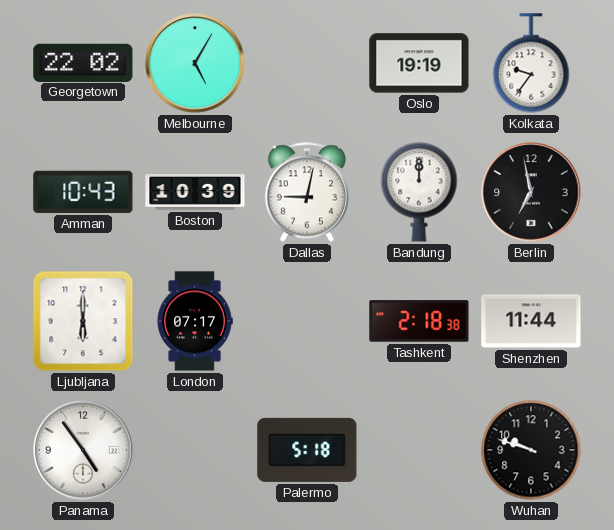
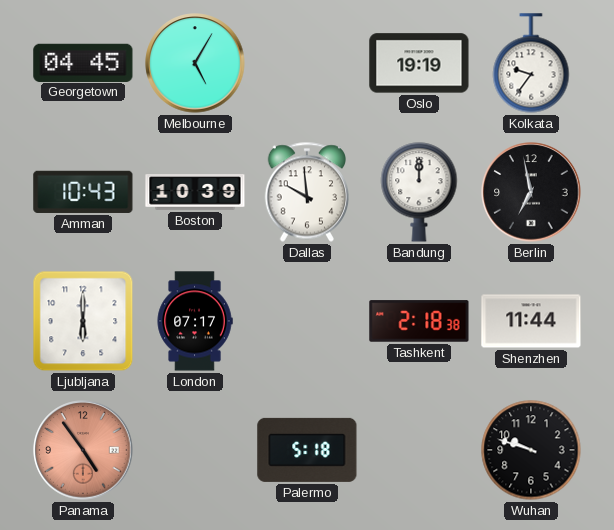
Georgetown: 22:02 -> 04:45 (83, 62)
Dallas: 9:02 -> 9:59 (306, 192)
Panama dial: white -> salmon (83, 450)
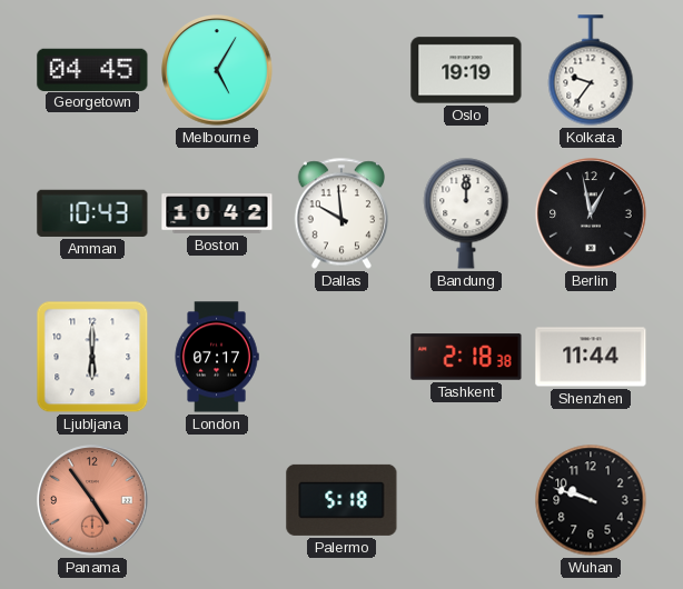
Boston: 10:39 -> 10:42 (217, 213)
Berlin: 6:58 -> 12:58 (591, 213)
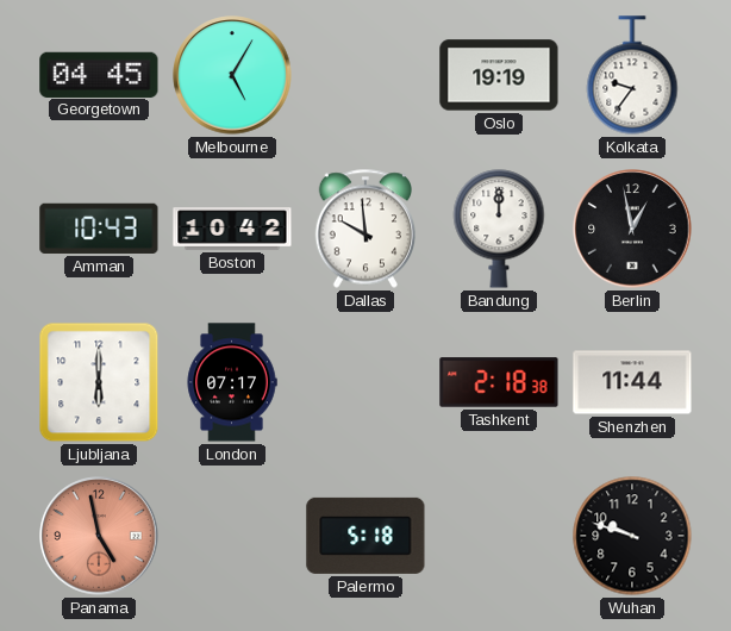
Panama: 4:54 -> 4:58 (99, 536)
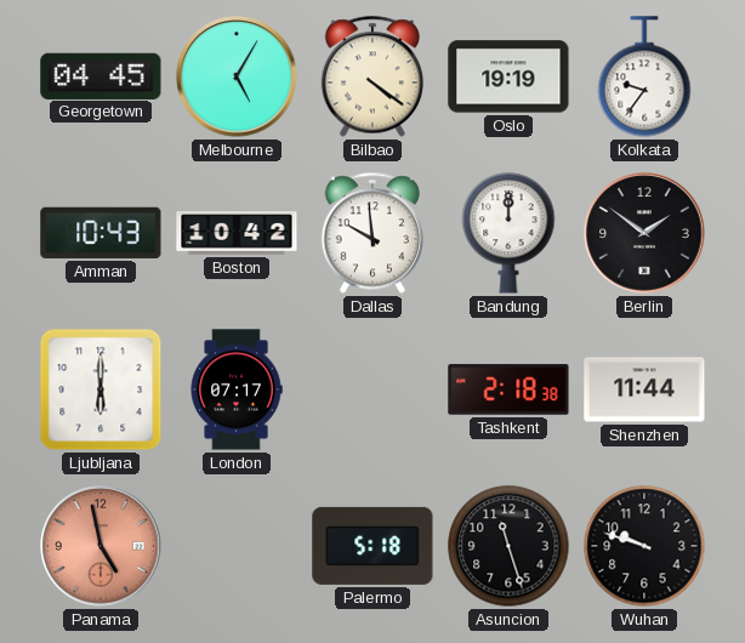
Bilbao: none -> 4:21 (371, 76)
Berlin: 12:58 -> 1:51 (644, 233)
Asuncion: none -> 11:27 (508, 546)
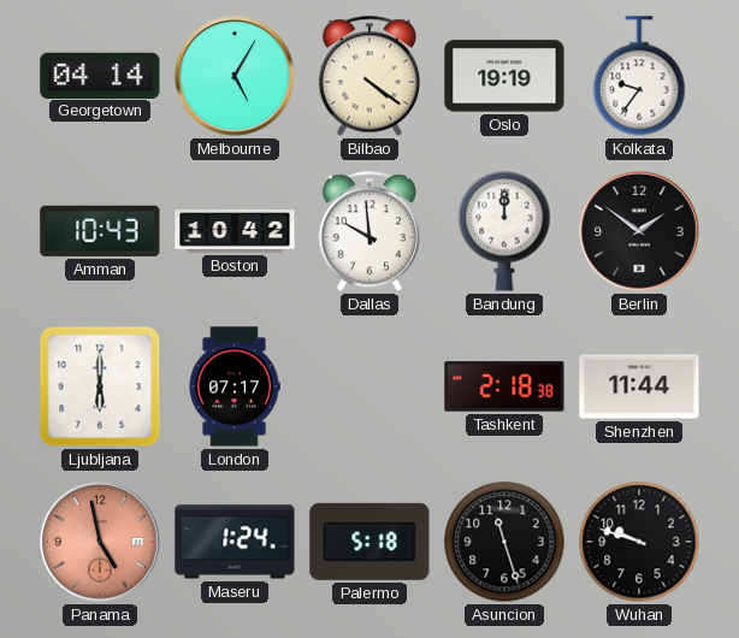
Georgetown: 04:45 -> 04:14 (100, 75)
Maseru: none -> 1:24 (235, 542)
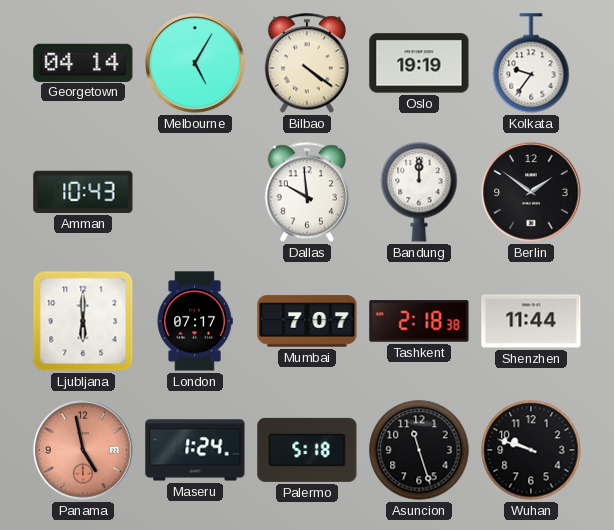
Boston: 10:42 -> none (235, 231)
Mumbai: none -> 7:07 (307, 321)
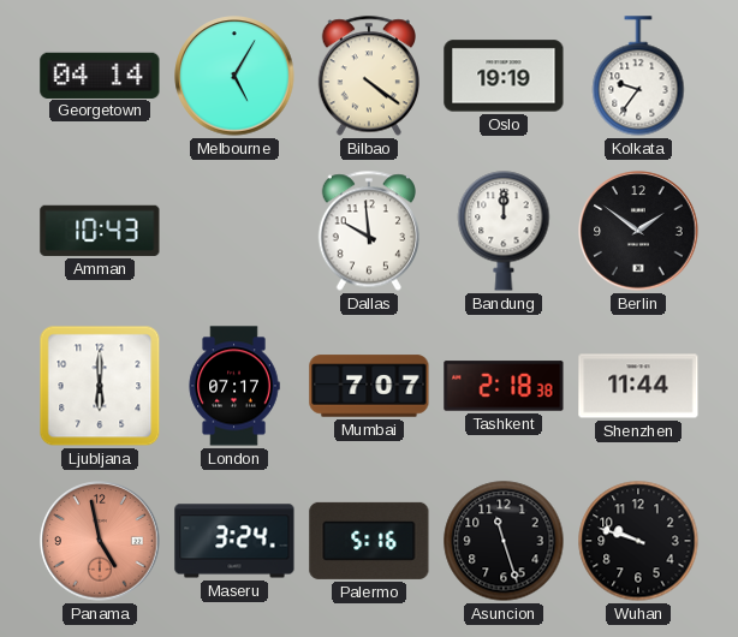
Maseru: 1:24 -> 3:24 (234, 541)
Palermo: 5:18 -> 5:16 (369, 541)
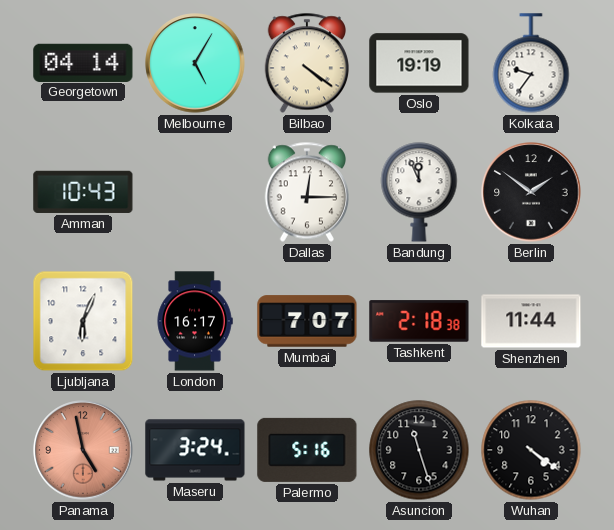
Dallas: 9:59 -> 12:15 (306, 192)
Bandung: 12:00 -> 11:56 (419, 192)
Ljubljana: 6:00 -> 6:04 (83, 321)
London: 07:17 -> 16:17 (195, 321)
Wuhan: 9:48 -> 4:21 (531, 450)
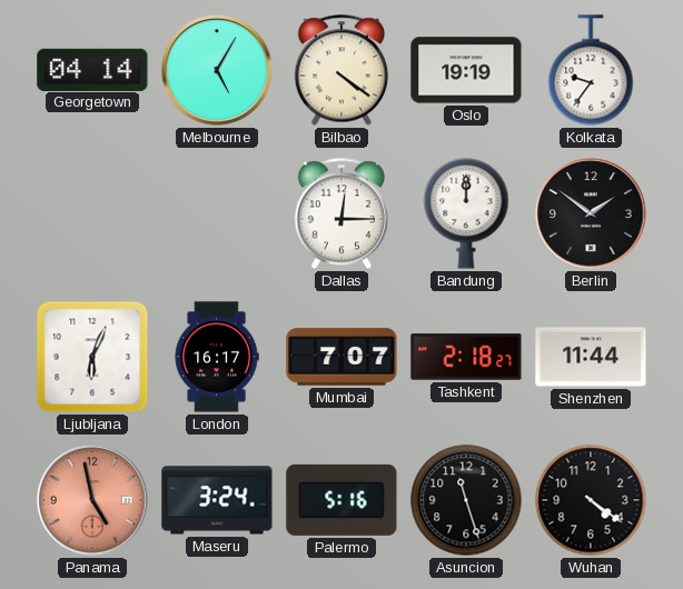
Amman: 10:43 -> none (83, 192)
Bandung: 11:56 -> 12:00 (466, 213)
Tashkent: 2:18:38 -> 2:18:27 (466, 357)
